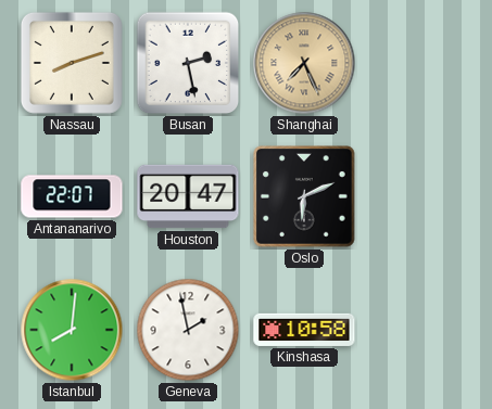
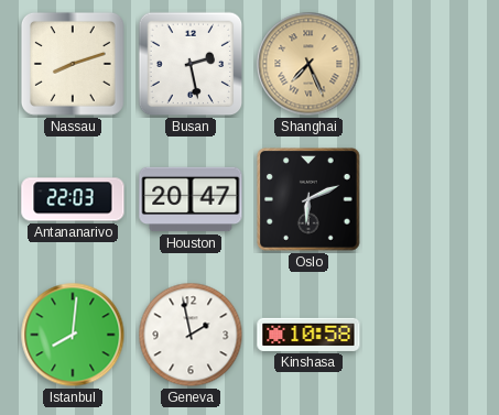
Antananarivo: 22:07 -> 22:03 (73, 199)
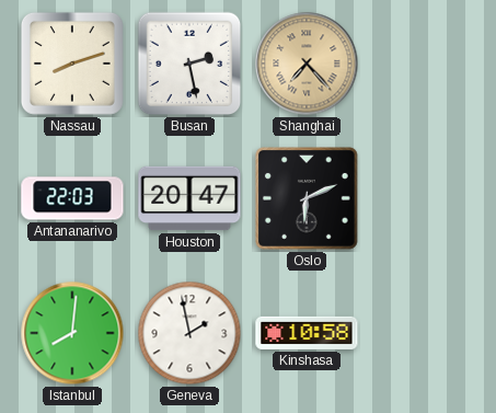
Shanghai: 7:26 -> 7:23 (307, 64)
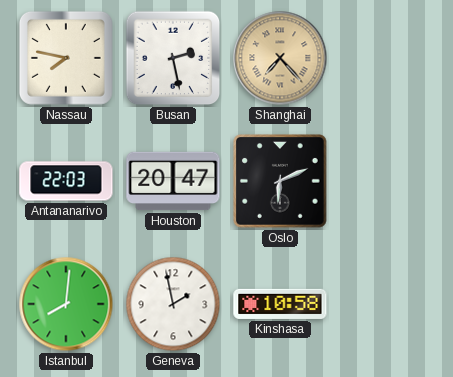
Nassau: 8:12 -> 7:47 (66, 58)
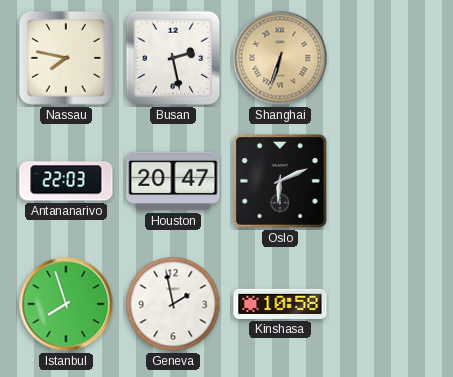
Shanghai: 7:23 -> 6:33 (280, 58)
Istanbul: 8:01 -> 7:57 (66, 304)
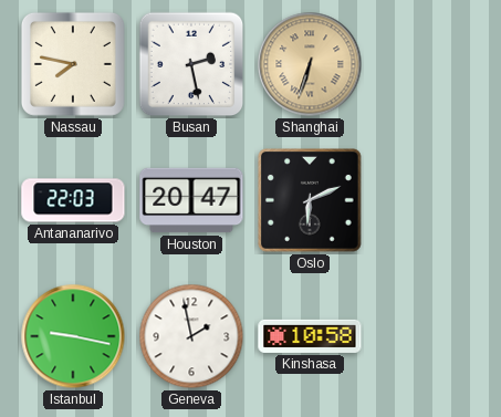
Istanbul: 7:57 -> 9:17 (73, 336)
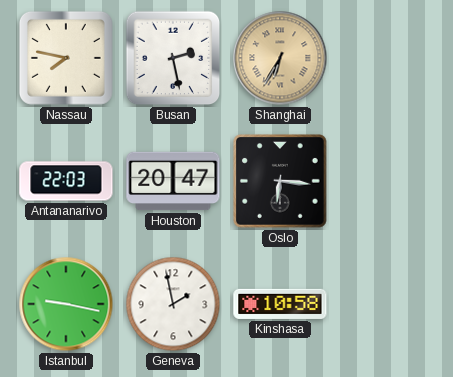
Shanghai: 6:33 -> 6:35 (280, 58)
Oslo: 6:11 -> 6:16 (281, 182)
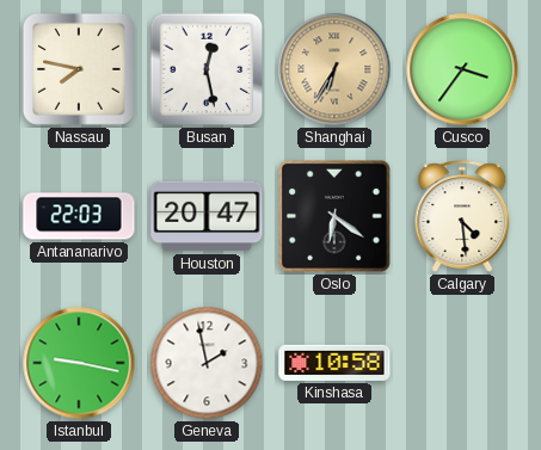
Busan: 2:28 -> 12:28 (207, 69)
Cusco: none -> 3:36 (462, 69)
Oslo: 6:16 -> 6:21 (336, 217)
Calgary: none -> 4:29 (462, 216)
